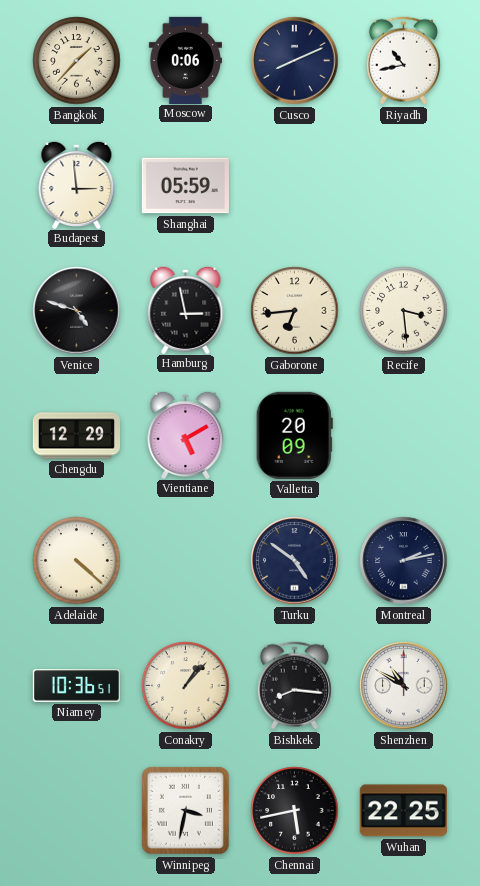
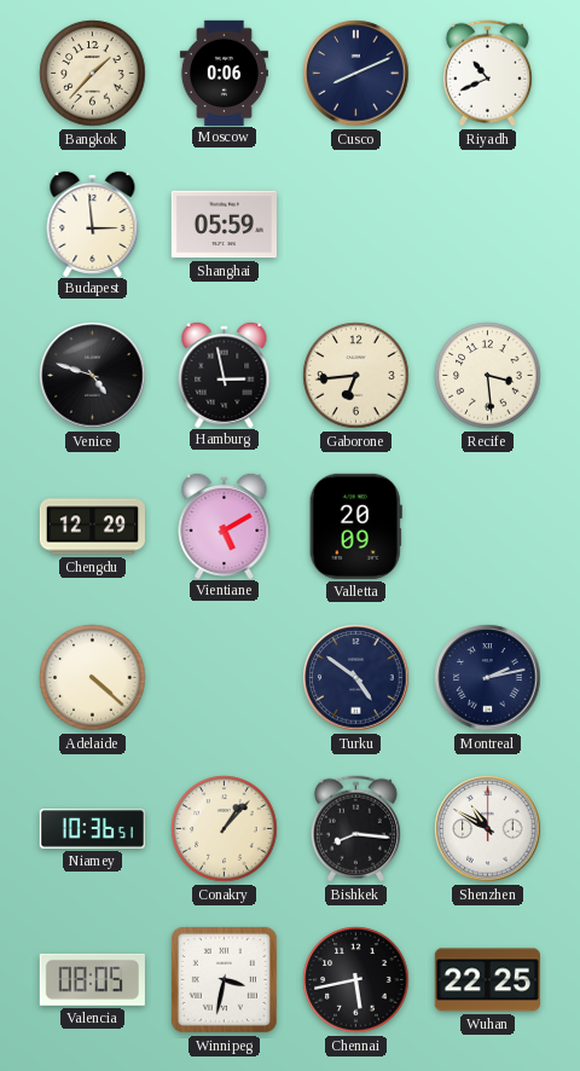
Riyadh: 10:43 -> 10:41 (487, 74)
Valencia: none -> 08:05 (92, 979)
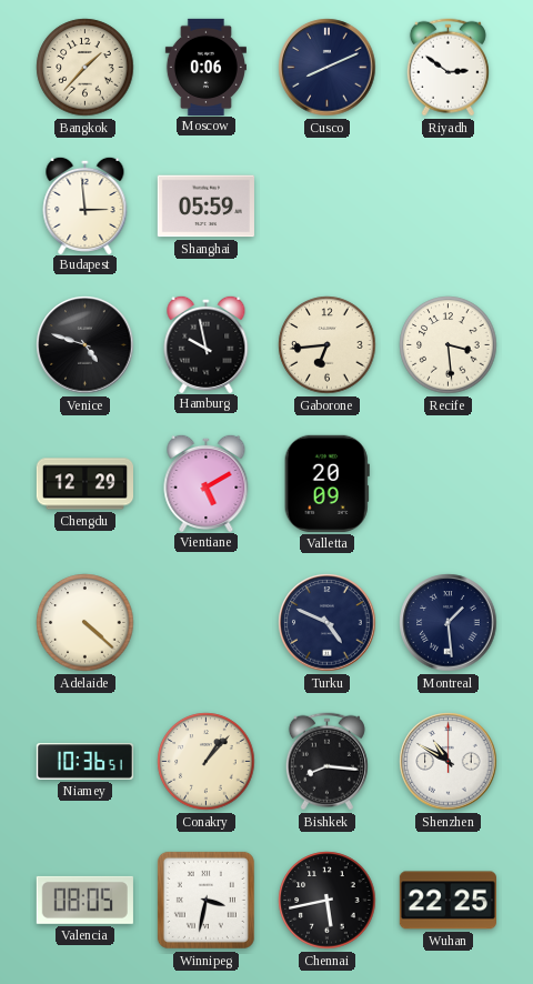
Riyadh: 10:41 -> 2:51 (447, 68)
Hamburg: 2:58 -> 9:58 (207, 343)
Turku: 4:51 -> 4:49 (328, 623)
Montreal: 2:13 -> 1:29 (449, 623)
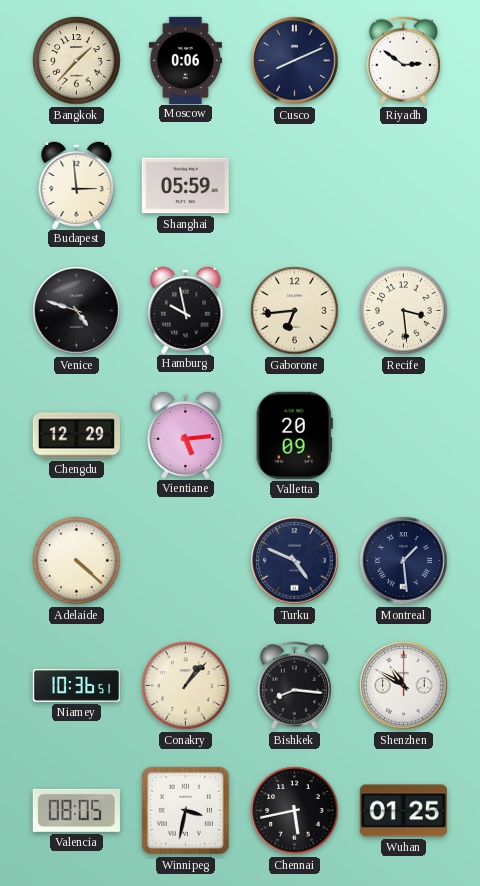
Vientiane: 5:10 -> 5:14 (186, 434)
Wuhan: 22:25 -> 01:25 (403, 811)
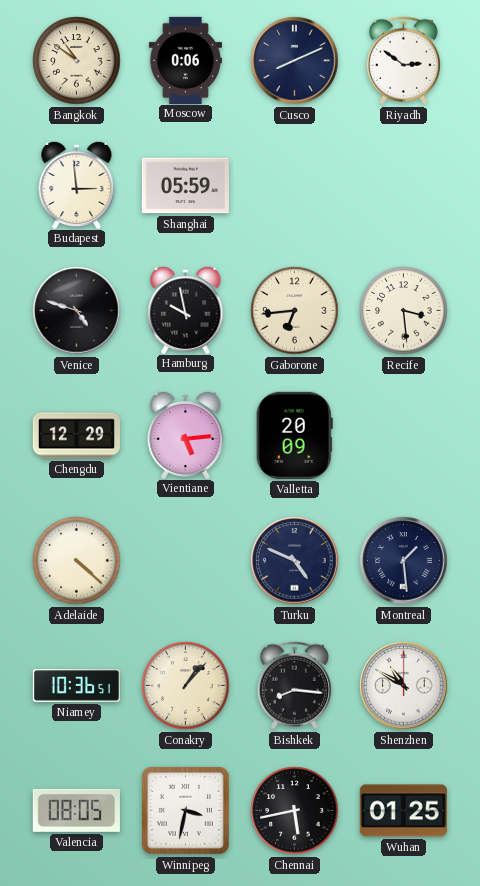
Bangkok: 1:37 -> 10:51 (77, 61)
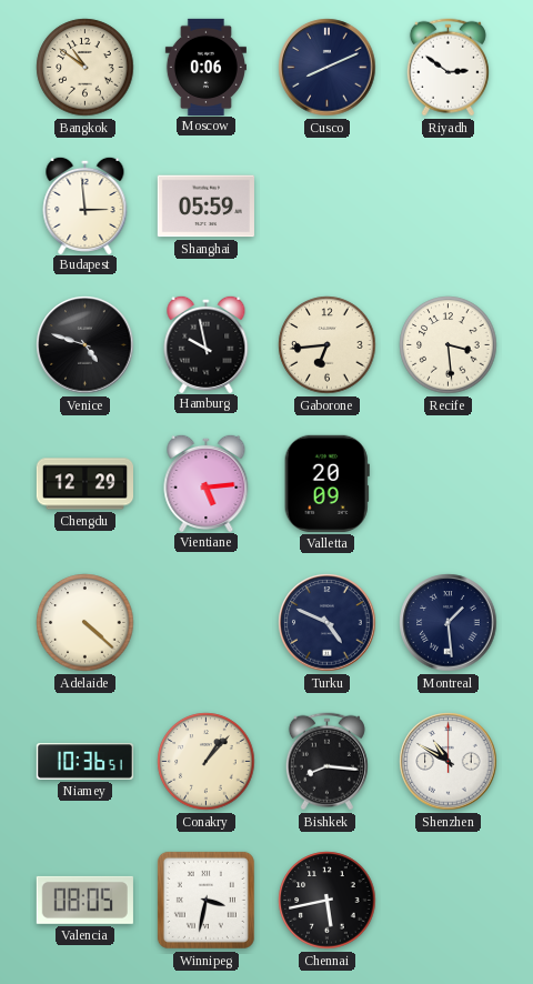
Wuhan: 01:25 -> none (403, 811)
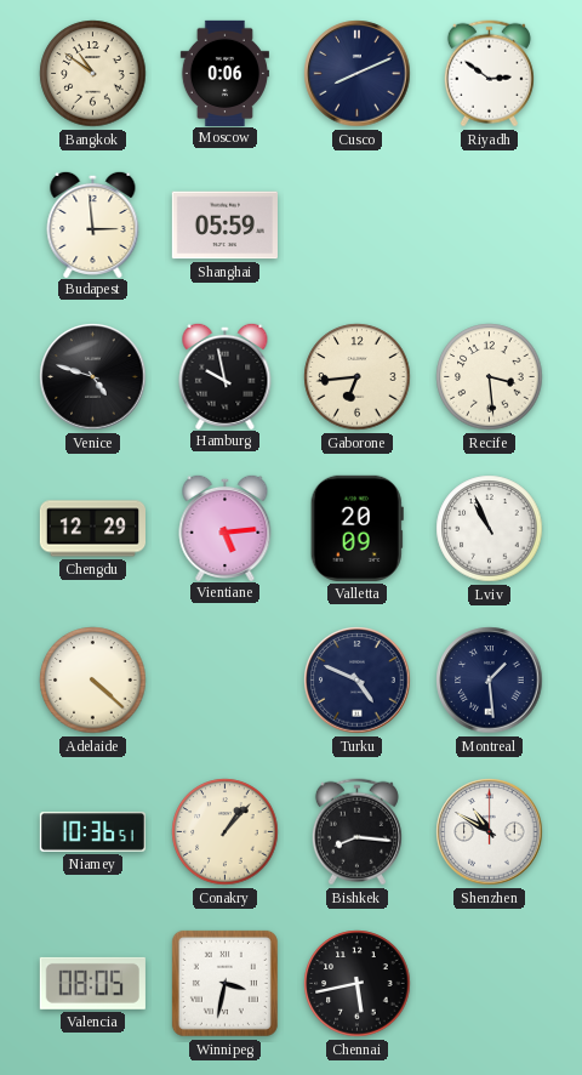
Lviv: none -> 10:56 (490, 529)
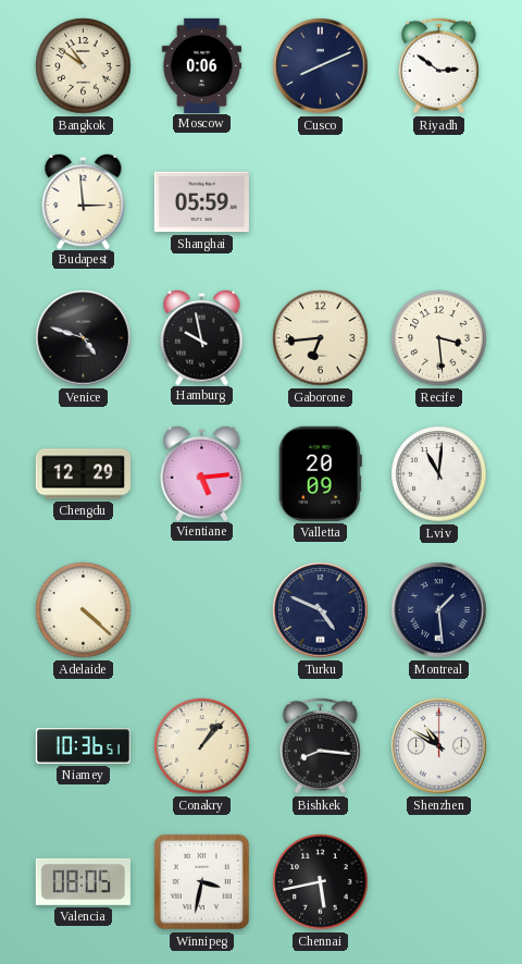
Lviv: 10:56 -> 11:01 (439, 474)
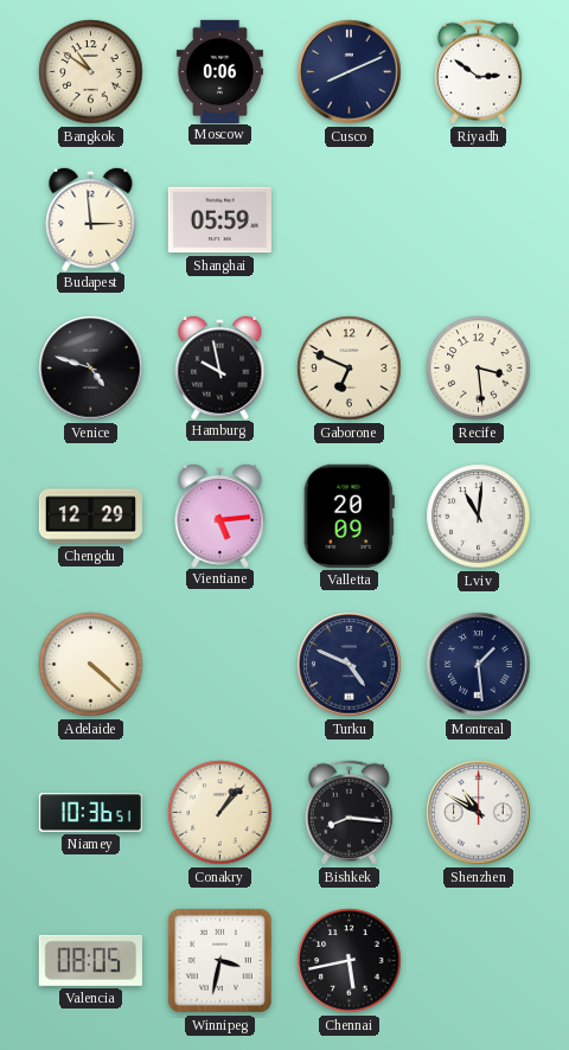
Gaborone: 6:44 -> 6:49 (350, 369)
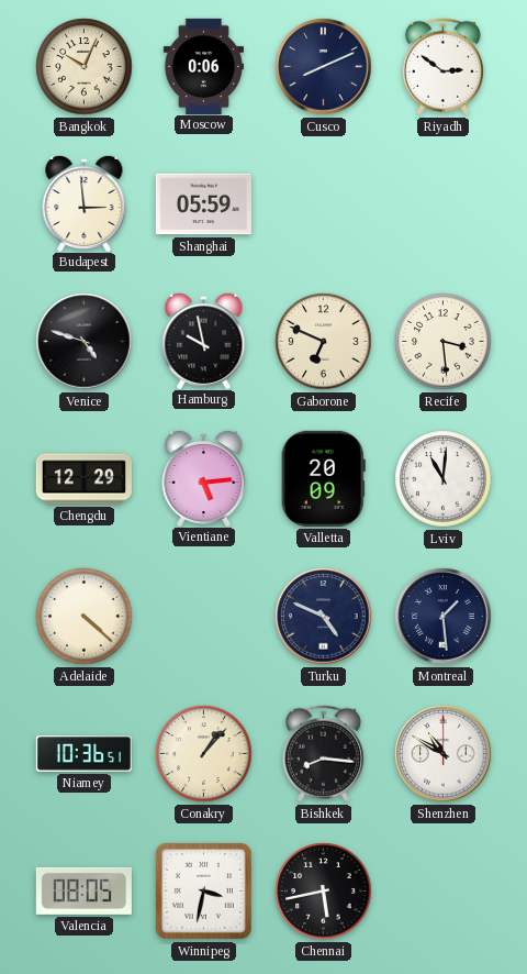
Bangkok: 10:51 -> 10:04 (85, 67)
